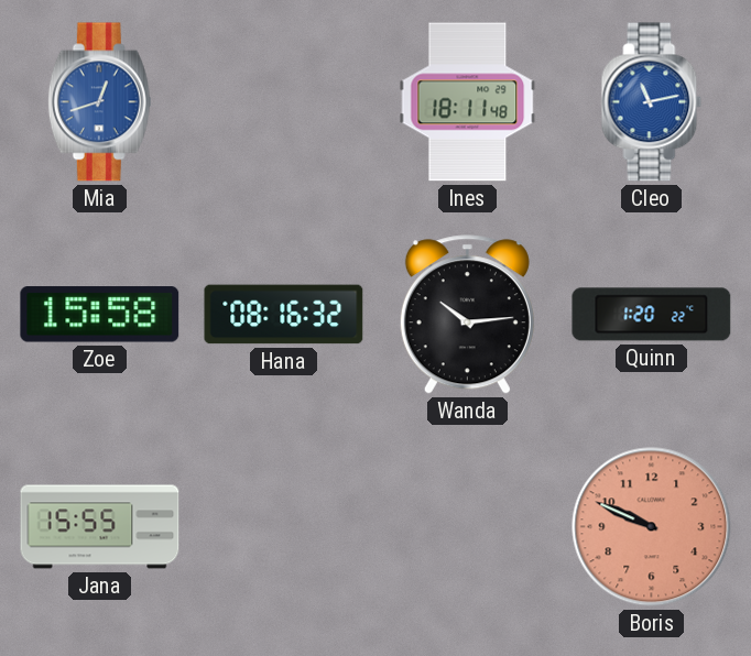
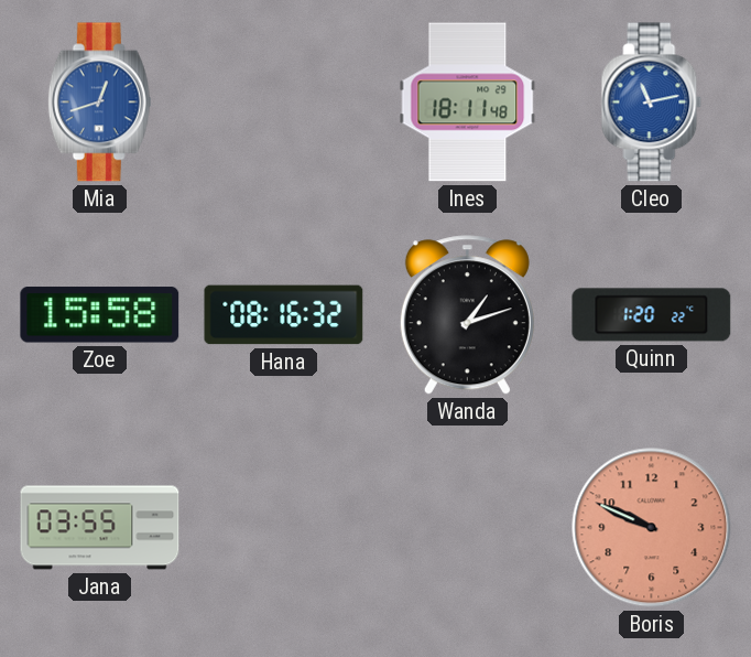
Wanda: 10:14 -> 1:12 (467, 315)
Jana: 15:55 -> 03:55 (100, 528)
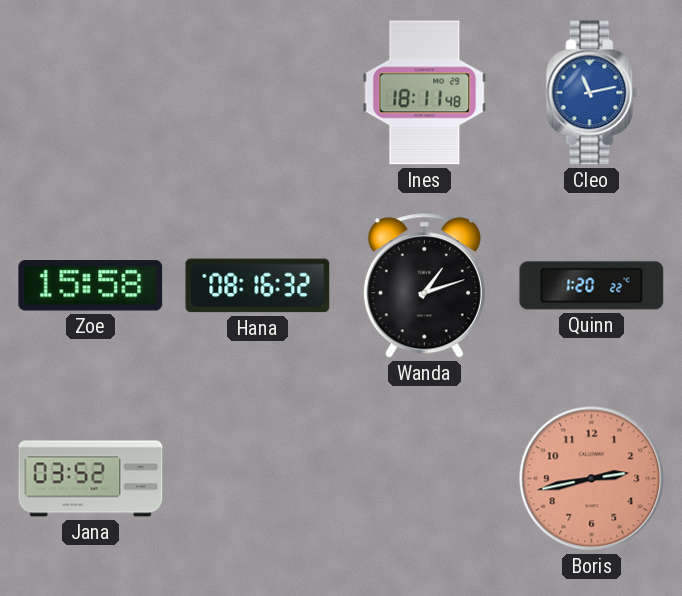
Mia: 12:42 -> none (99, 103)
Jana: 03:55 -> 03:52 (91, 479)
Boris: 9:49 -> 2:43 (592, 479)
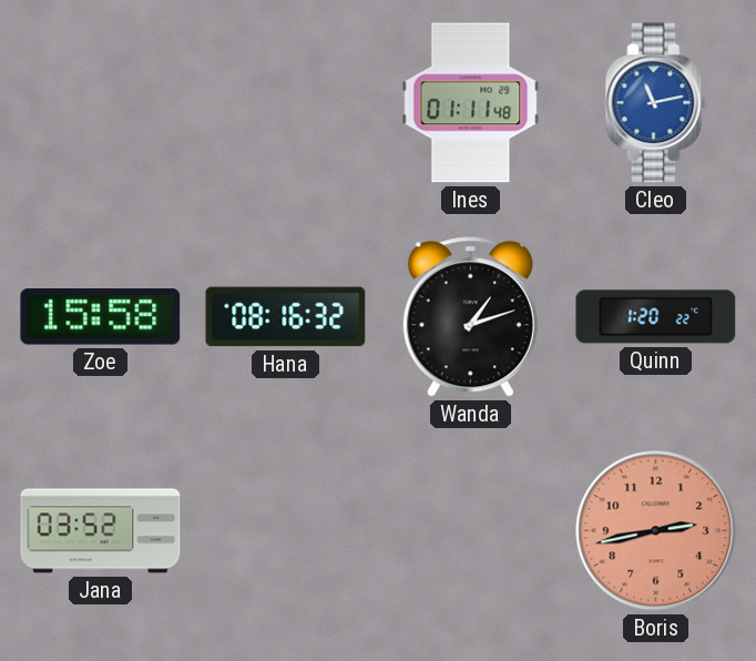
Ines: 18:11 -> 01:11 (471, 103)
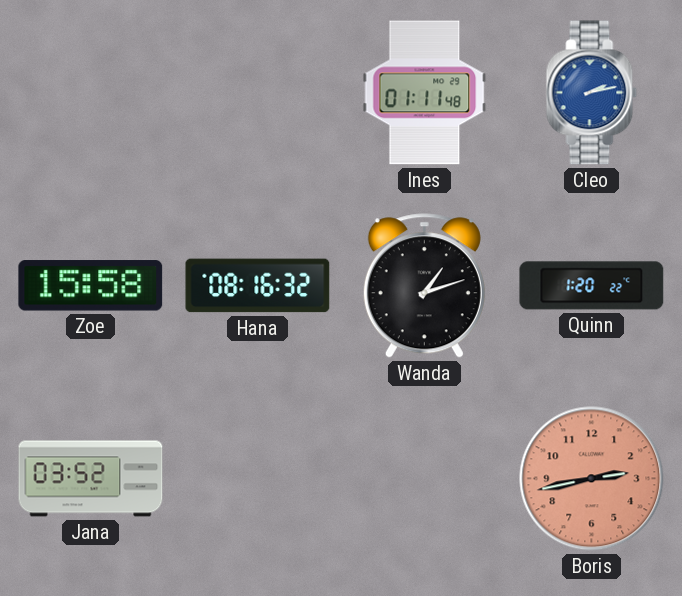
Cleo: 11:13 -> 2:13 (592, 93)
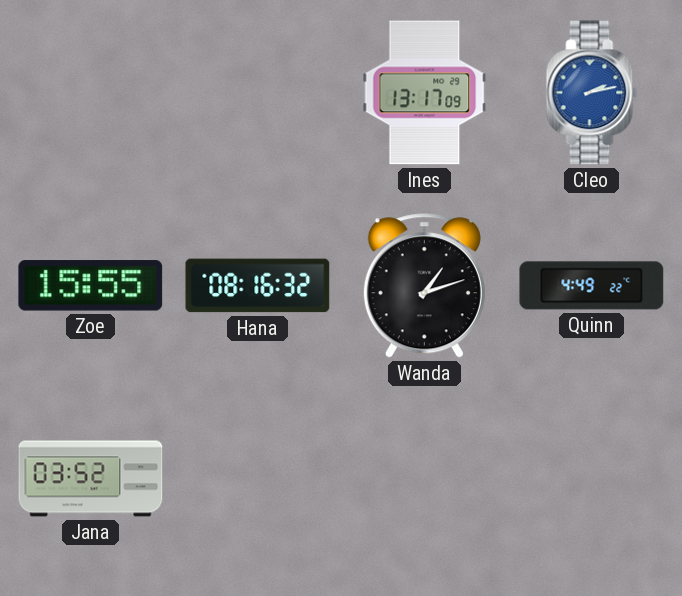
Ines: 01:11 -> 13:17 (425, 93)
Zoe: 15:58 -> 15:55 (91, 286)
Quinn: 1:20 -> 4:49 (592, 286)
Boris: 2:43 -> none (592, 479)
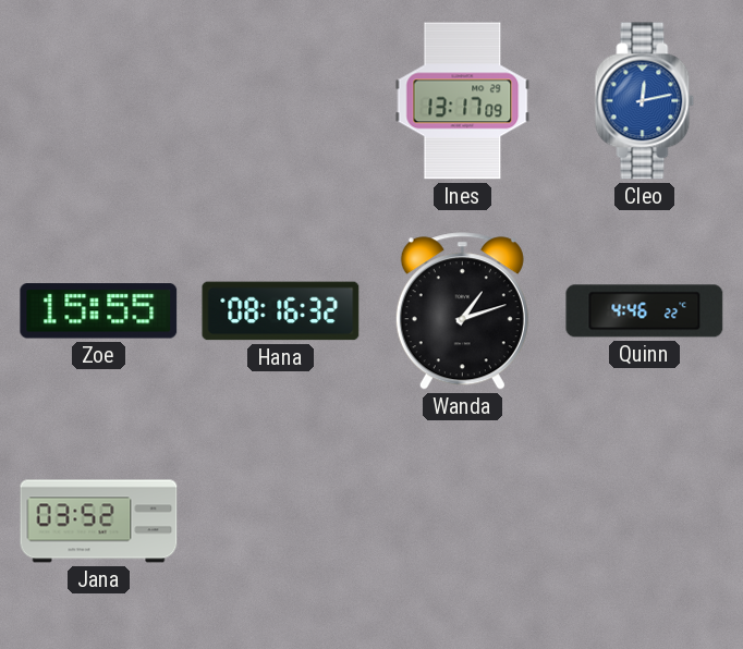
Cleo: 2:13 -> 12:13 (645, 101)
Quinn: 4:49 -> 4:46 (645, 311)
